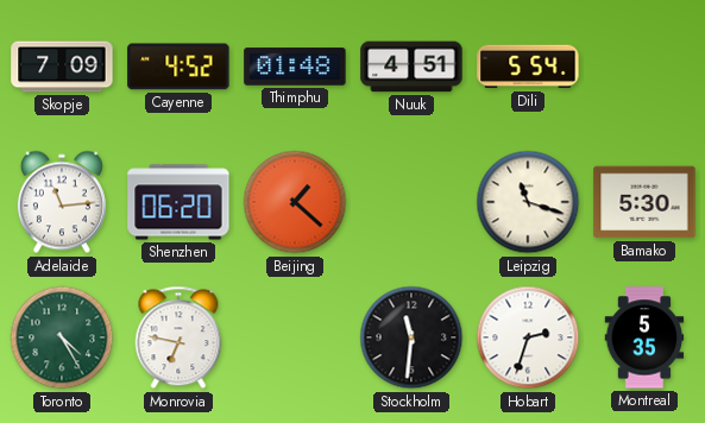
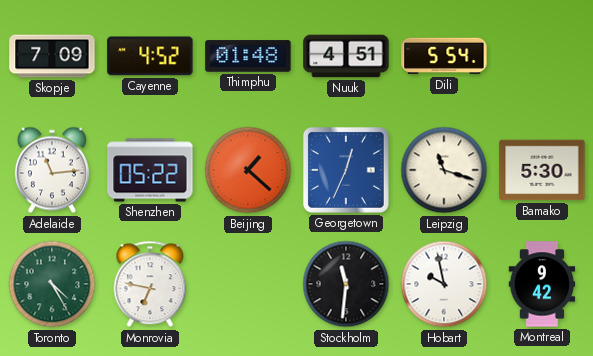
Shenzhen: 06:20 -> 05:22 (150, 170)
Georgetown: none -> 12:34 (346, 170)
Hobart: 2:33 -> 9:58 (444, 284)
Montreal: 5:35 -> 9:42 (542, 284)
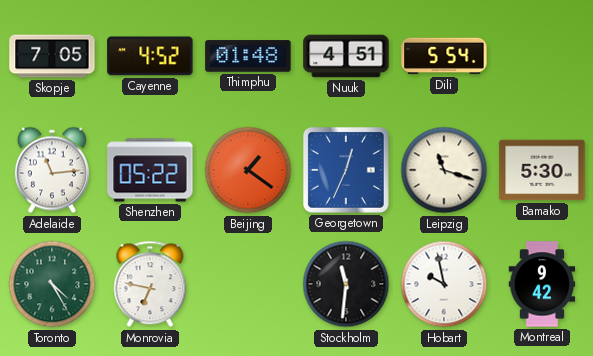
Skopje: 7:09 -> 7:05 (52, 56)
Beijing: 1:22 -> 1:21 (248, 170)
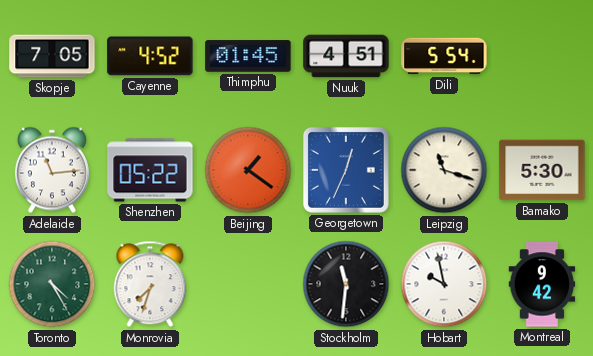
Thimphu: 01:48 -> 01:45 (248, 56)
Monrovia: 6:47 -> 7:33 (150, 284)
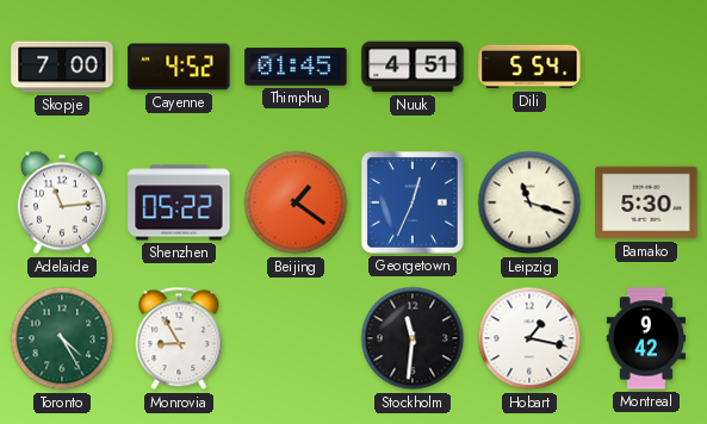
Skopje: 7:05 -> 7:00 (62, 67)
Monrovia: 7:33 -> 8:55 (179, 338)
Hobart: 9:58 -> 1:17 (529, 338)
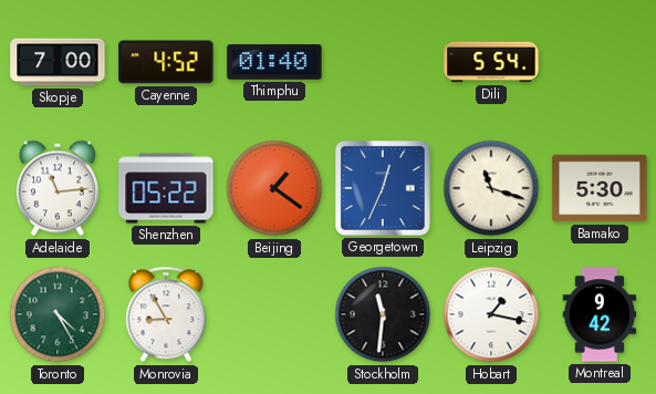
Thimphu: 01:45 -> 01:40 (274, 62)
Nuuk: 4:51 -> none (413, 67)
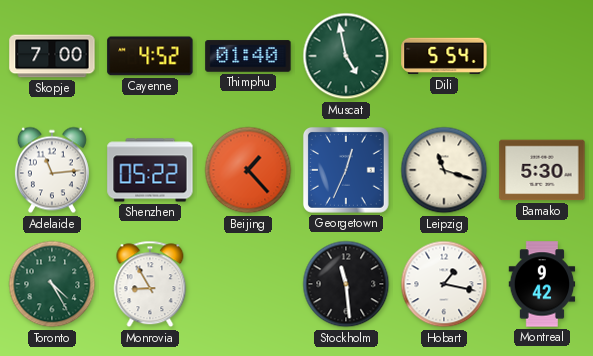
Muscat: none -> 4:58 (346, 56)
Beijing: 1:21 -> 1:23 (248, 170)
Stockholm: 11:31 -> 11:29 (346, 284)
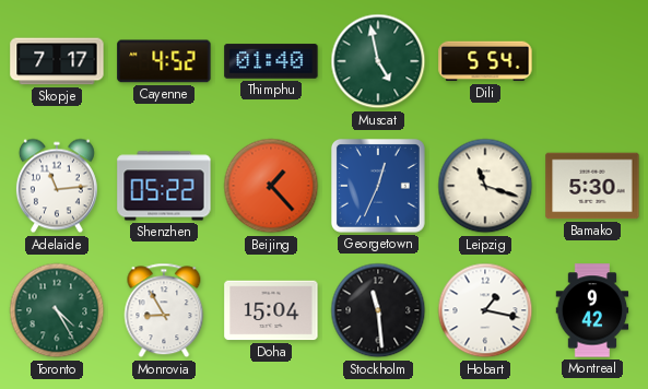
Skopje: 7:00 -> 7:17 (57, 61)
Doha: none -> 15:04 (271, 310)
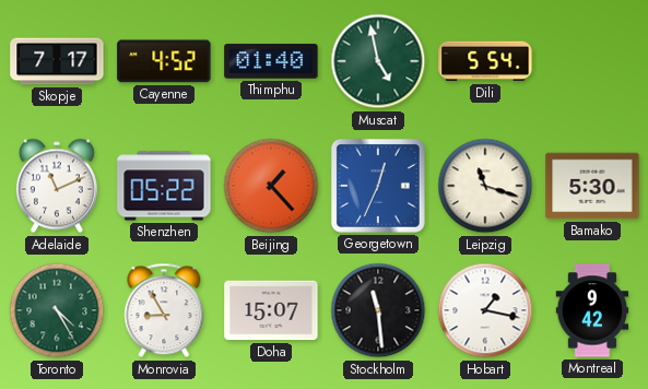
Adelaide: 11:14 -> 11:11 (57, 186)
Doha: 15:04 -> 15:07 (271, 310)
